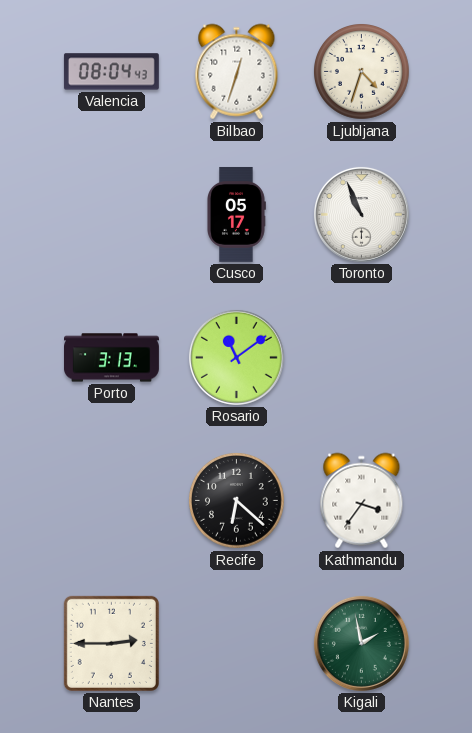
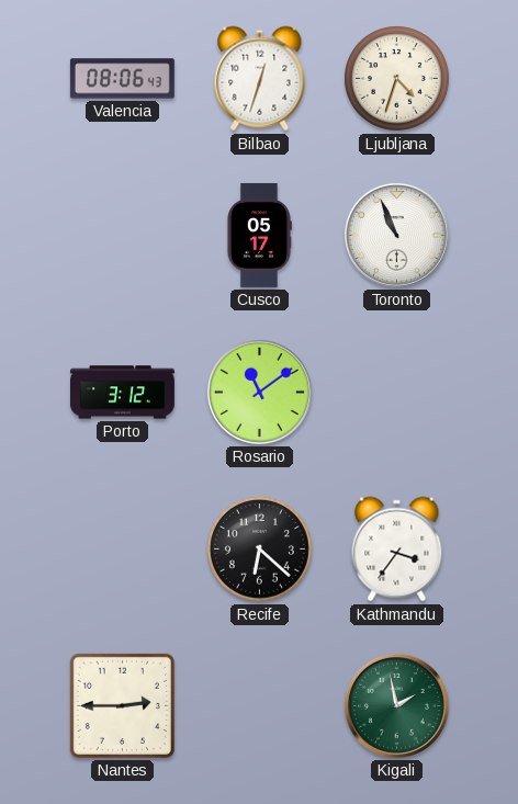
Valencia: 08:04 -> 08:06 (122, 79)
Porto: 3:13 -> 3:12 (123, 393)
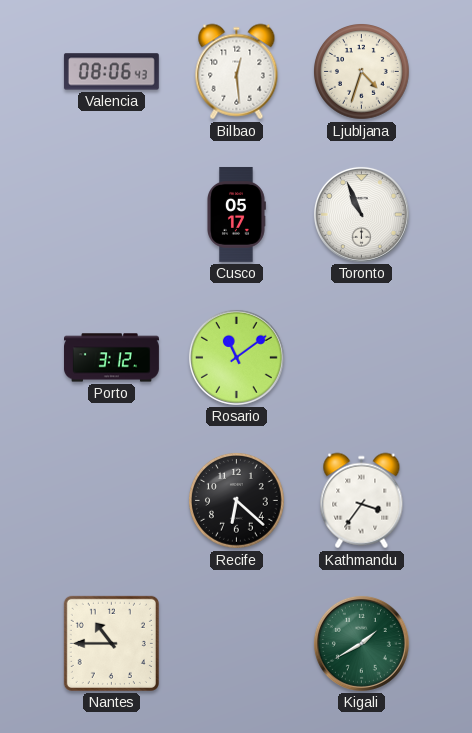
Bilbao: 12:33 -> 12:29 (237, 72)
Nantes: 2:45 -> 10:45 (111, 643)
Kigali: 1:58 -> 1:40 (361, 643)
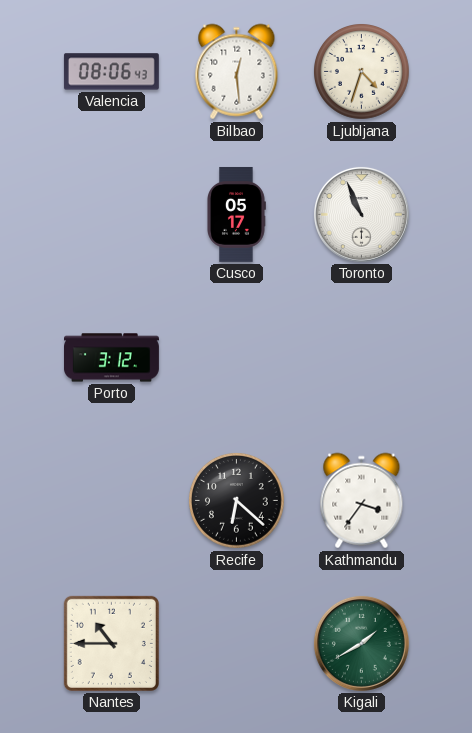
Rosario: 11:09 -> none (236, 357)
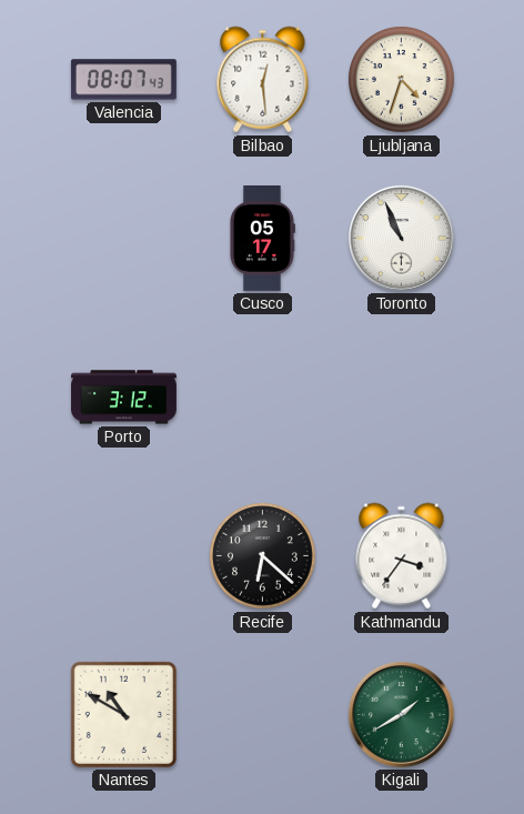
Valencia: 08:06 -> 08:07 (123, 80)
Nantes: 10:45 -> 10:50 (123, 714)
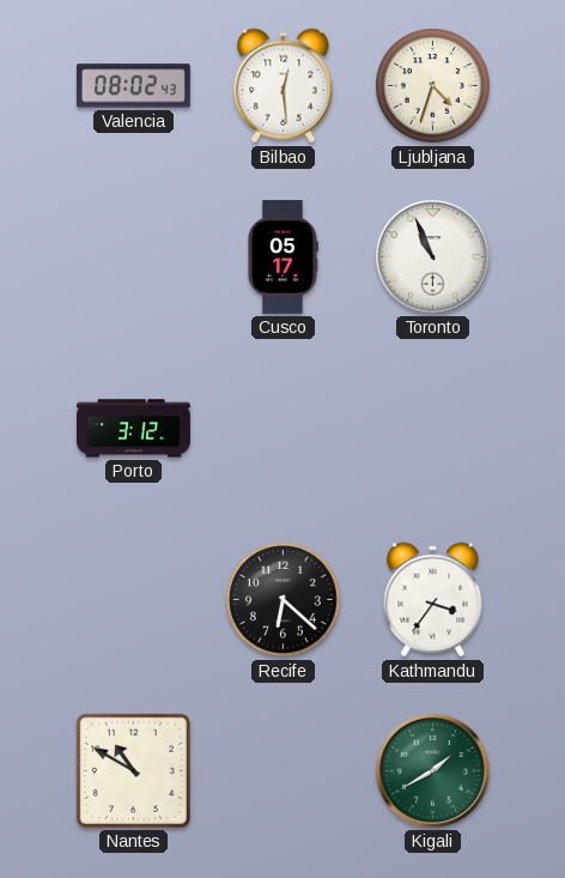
Valencia: 08:07 -> 08:02 (133, 86)
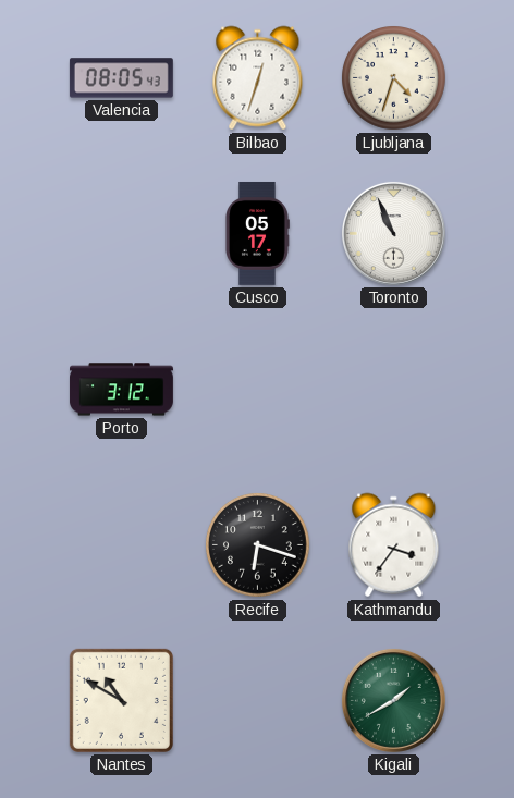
Valencia: 08:02 -> 08:05 (121, 78)
Bilbao: 12:29 -> 12:33 (258, 78)
Recife: 6:22 -> 6:18 (258, 545)
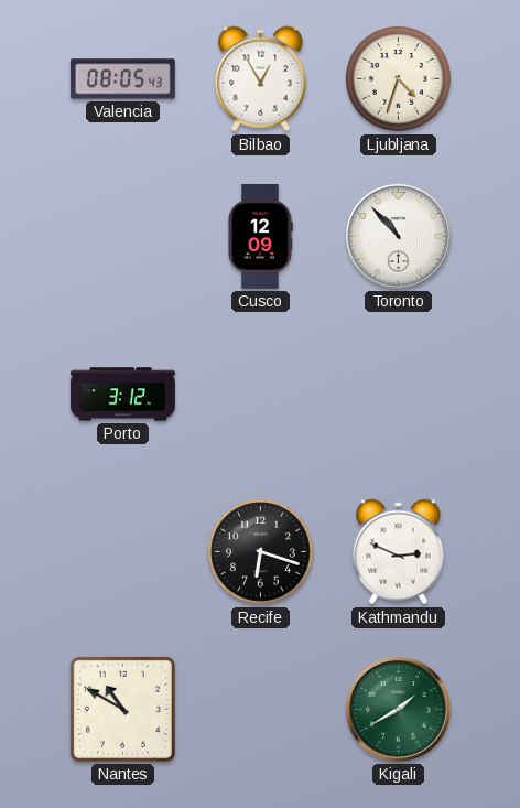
Bilbao: 12:33 -> 12:55 (261, 79)
Cusco: 05:17 -> 12:09 (260, 236)
Toronto: 10:56 -> 10:53 (398, 236)
Kathmandu: 3:36 -> 2:49 (399, 552)
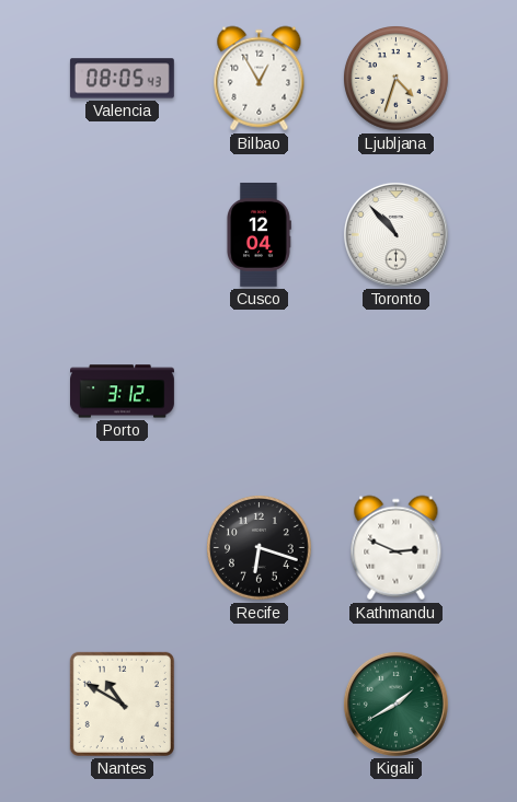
Cusco: 12:09 -> 12:04 (258, 234)
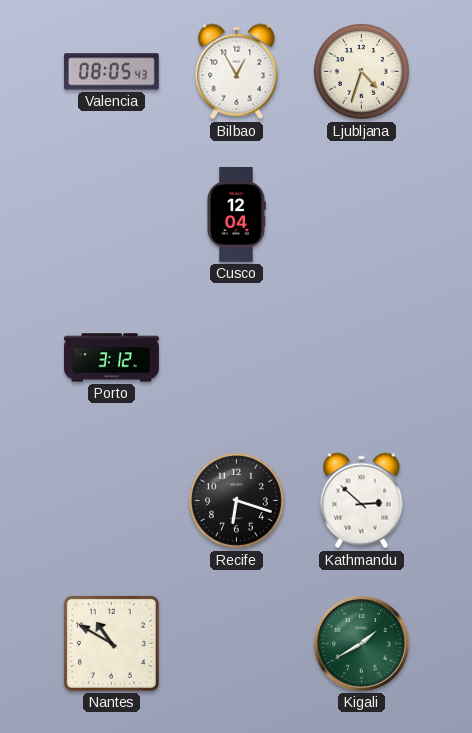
Toronto: 10:53 -> none (395, 234)
Kathmandu: 2:49 -> 2:52 (362, 501)
